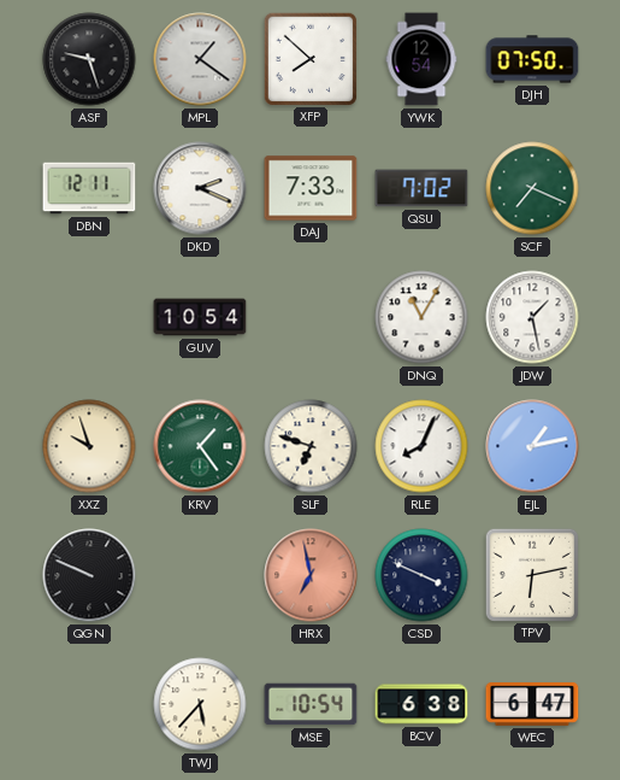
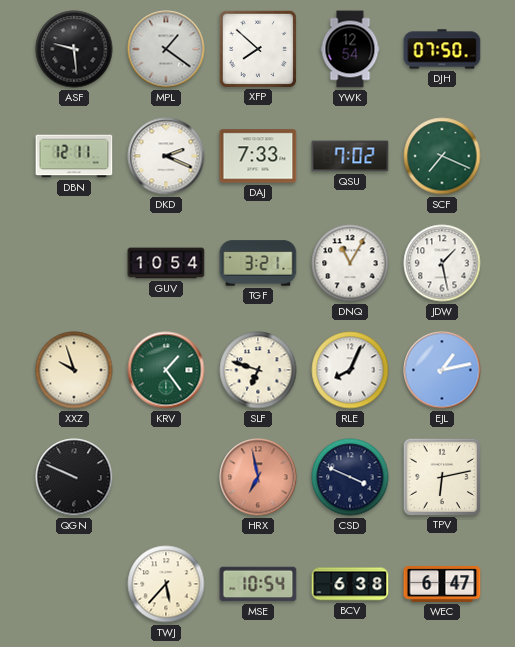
ASF: 9:27 -> 9:29 (74, 49)
TGF: none -> 3:21 (258, 263)
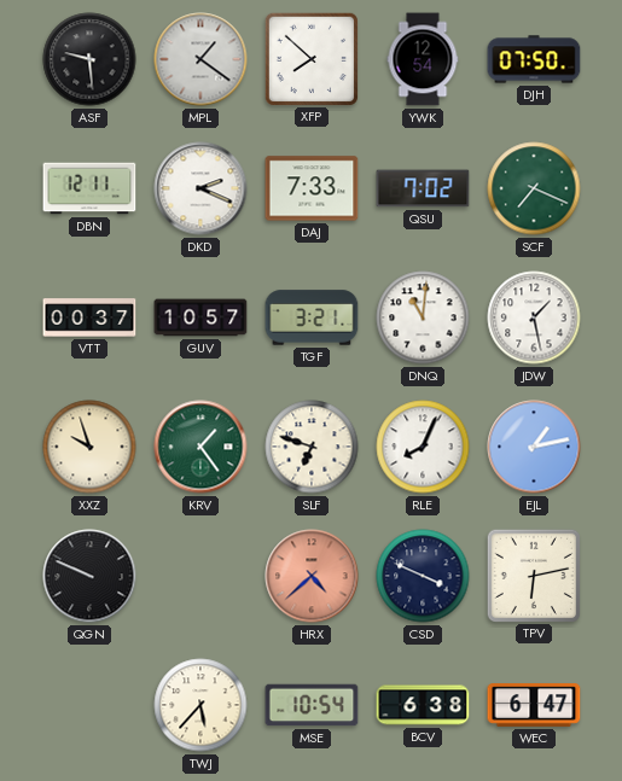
VTT: none -> 00:37 (89, 317)
GUV: 10:54 -> 10:57 (200, 317)
DNQ: 11:05 -> 11:01 (423, 317)
HRX: 6:58 -> 4:38 (312, 576)
